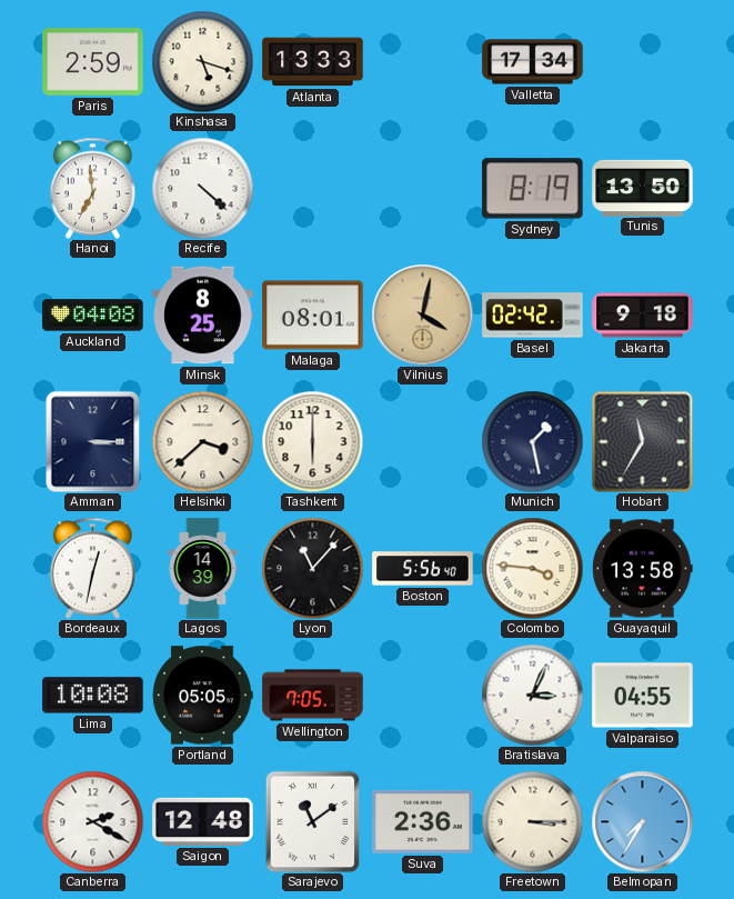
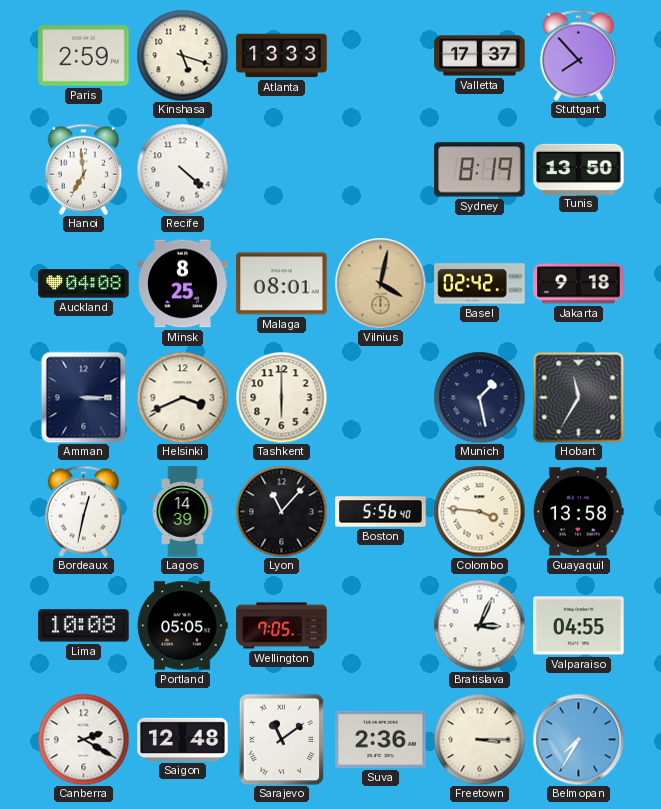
Valletta: 17:34 -> 17:37 (480, 56)
Stuttgart: none -> 7:53 (579, 55)
Helsinki: 3:38 -> 3:41 (182, 397)
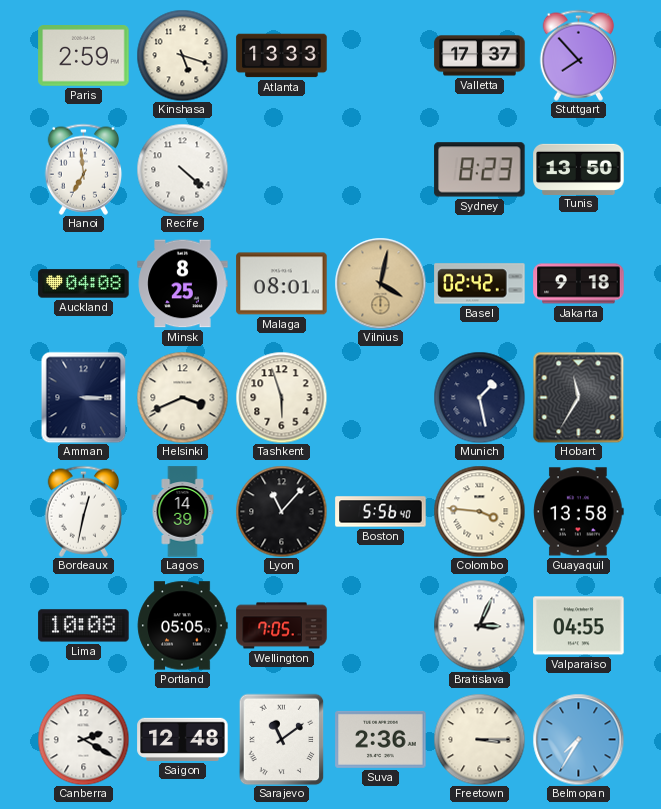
Sydney: 8:19 -> 8:23 (480, 170)
Tashkent: 6:00 -> 5:57 (281, 397)
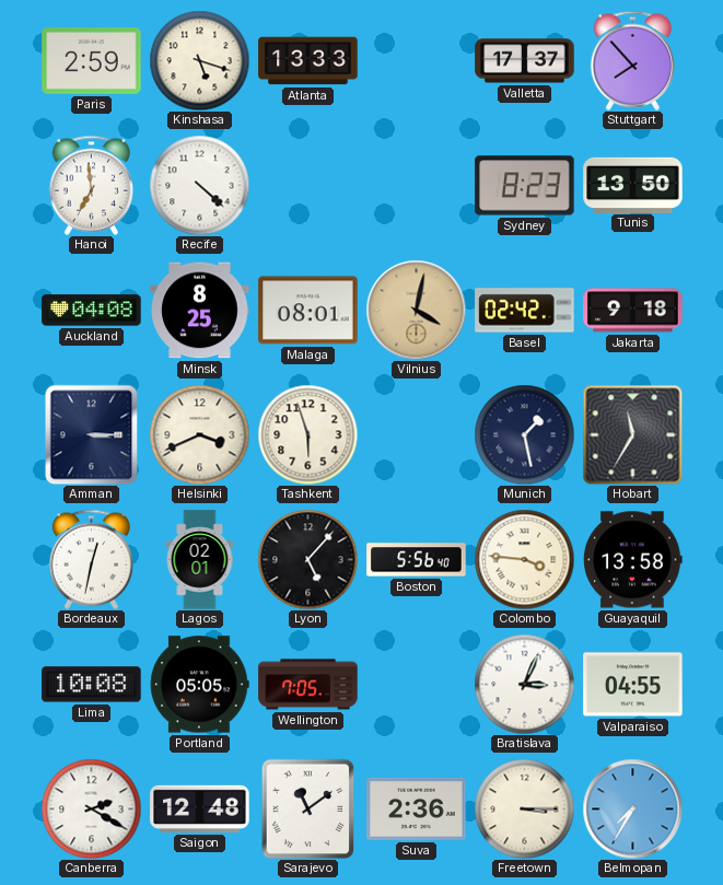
Lagos: 14:39 -> 02:01 (200, 560)
Lyon: 11:07 -> 5:07 (307, 559)
